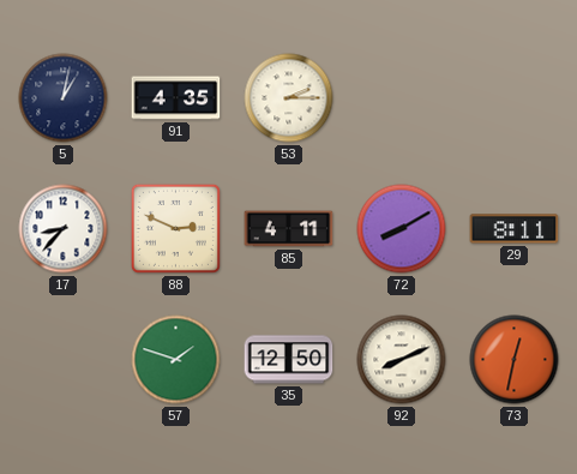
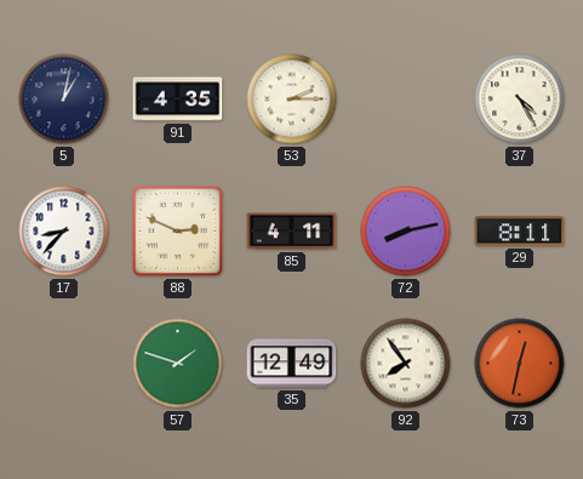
37: none -> 4:25 (520, 99)
72: 8:10 -> 8:13 (406, 232)
35: 12:50 -> 12:49 (292, 364)
92: 8:11 -> 7:54 (406, 364)
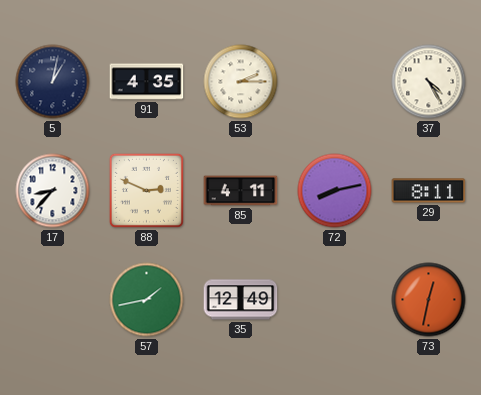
57: 1:48 -> 1:43 (147, 300)
92: 7:54 -> none (406, 364)
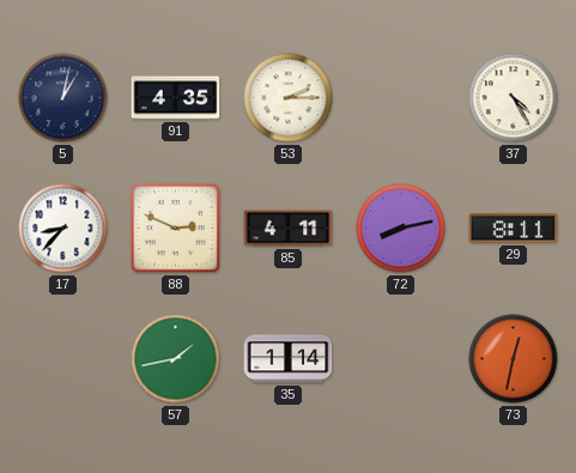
35: 12:49 -> 1:14 (289, 359)
